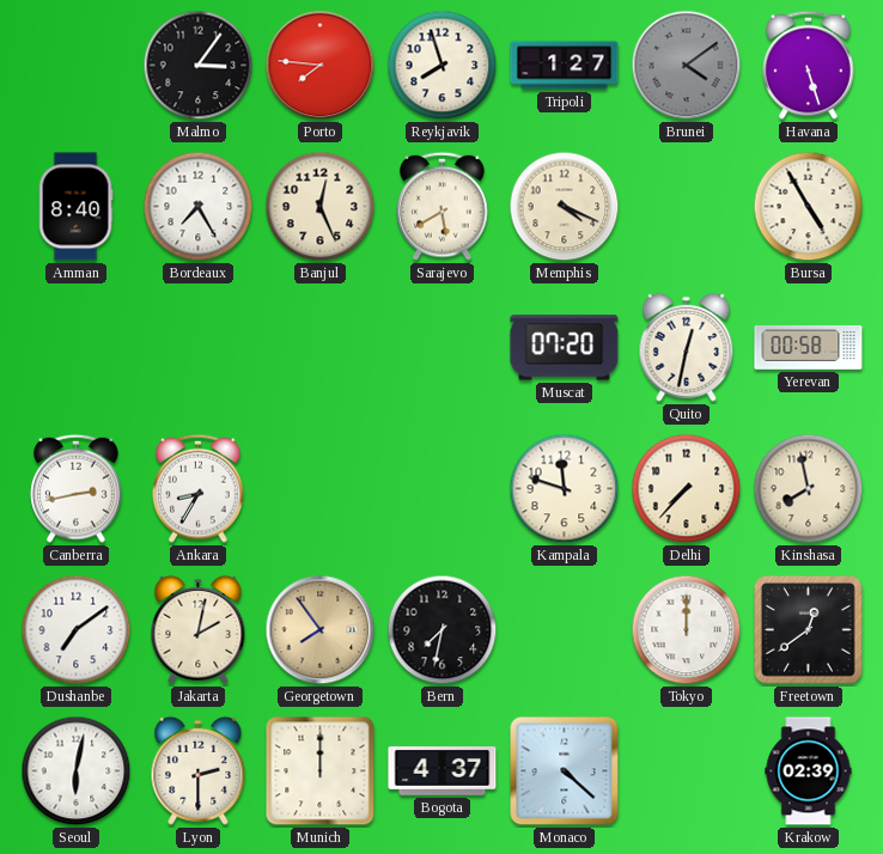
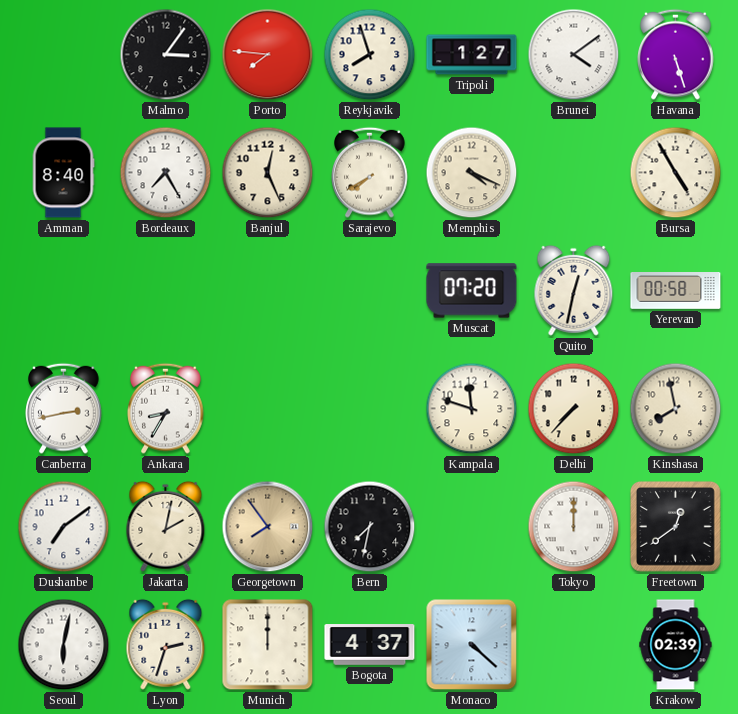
Brunei dial: grey -> white (574, 55)
Sarajevo: 5:40 -> 7:40 (370, 172)
Lyon: 2:30 -> 2:33 (166, 644)
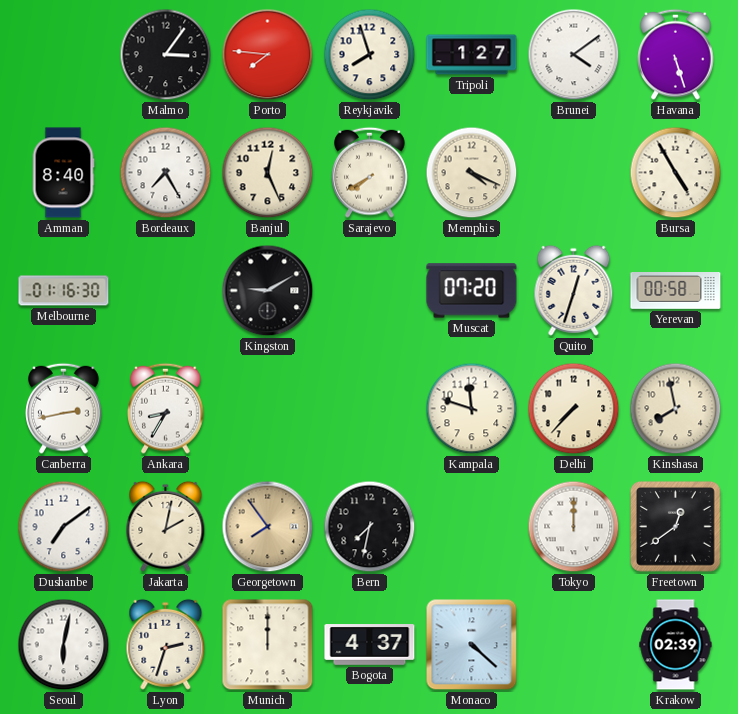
Melbourne: none -> 01:16 (64, 291)
Kingston: none -> 9:10 (268, 291)
Quito: 12:32 -> 12:33 (574, 290)
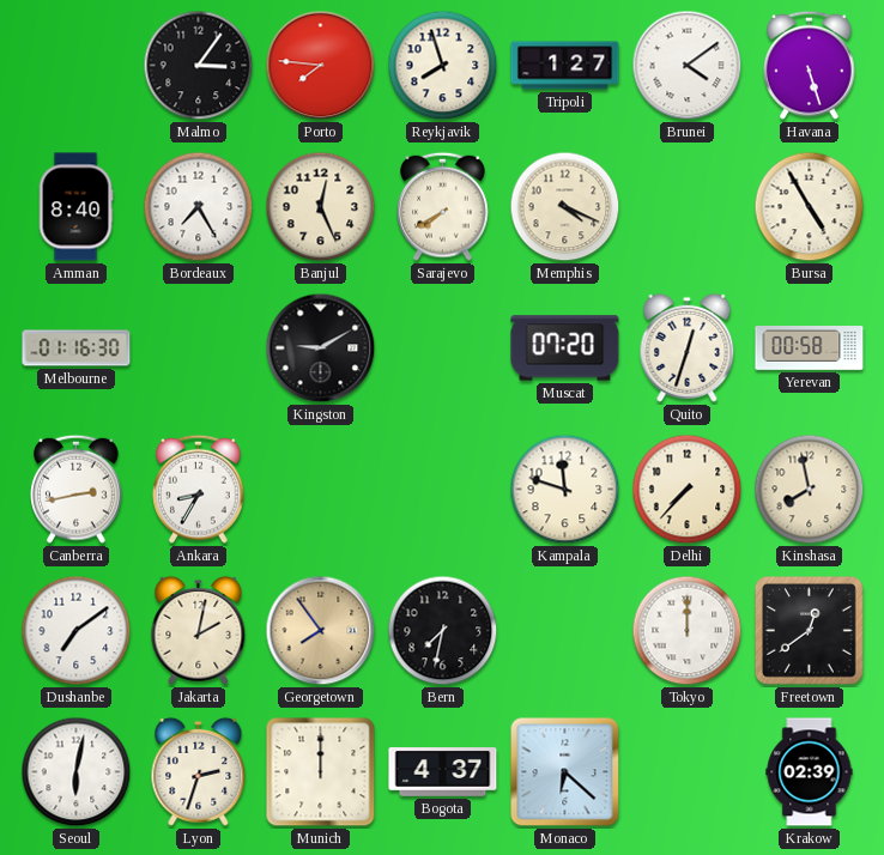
Monaco: 4:22 -> 6:22 (565, 772)
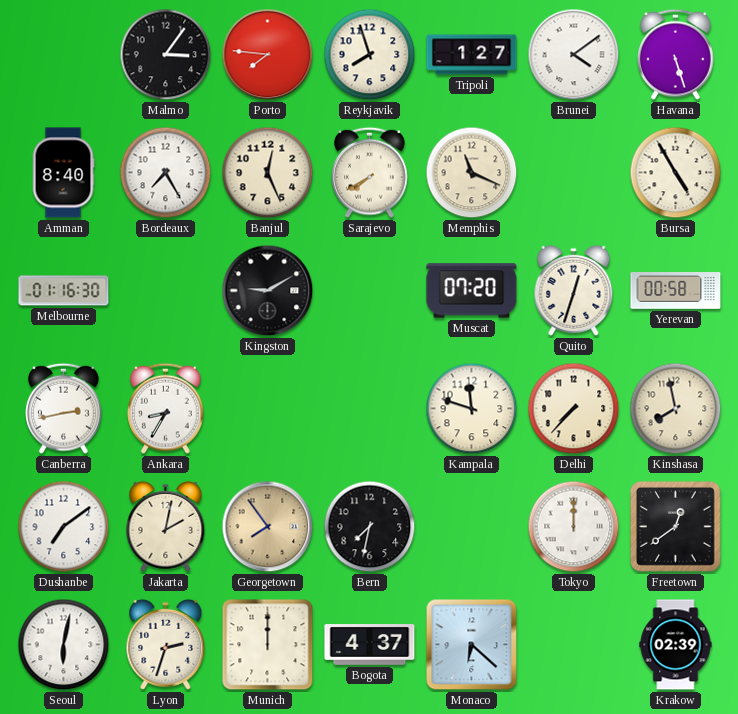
Memphis: 4:19 -> 11:19 (472, 173)
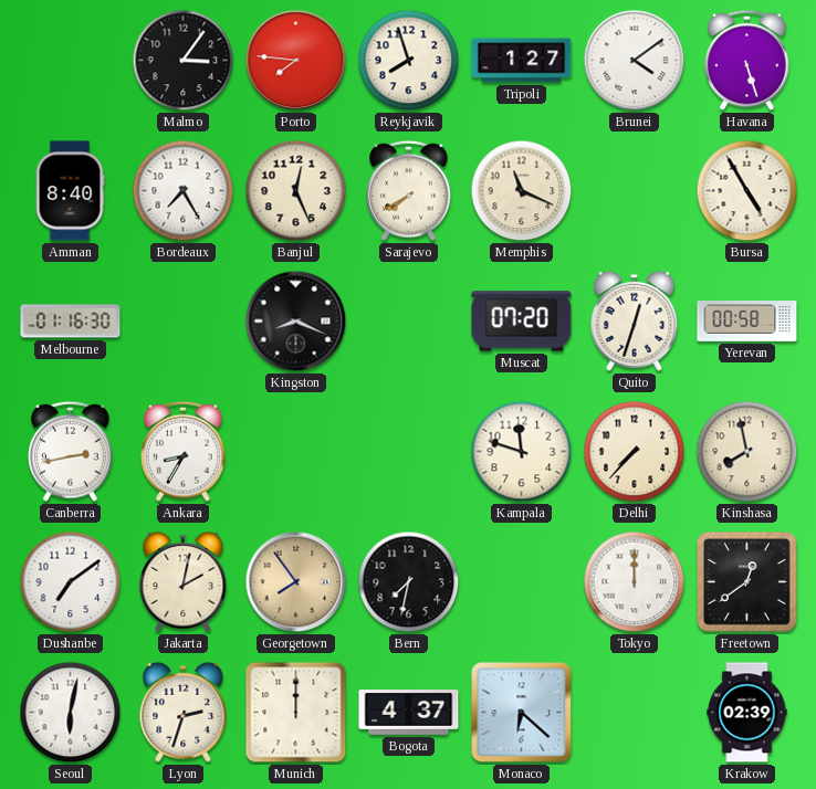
Kingston: 9:10 -> 8:19 (296, 322)
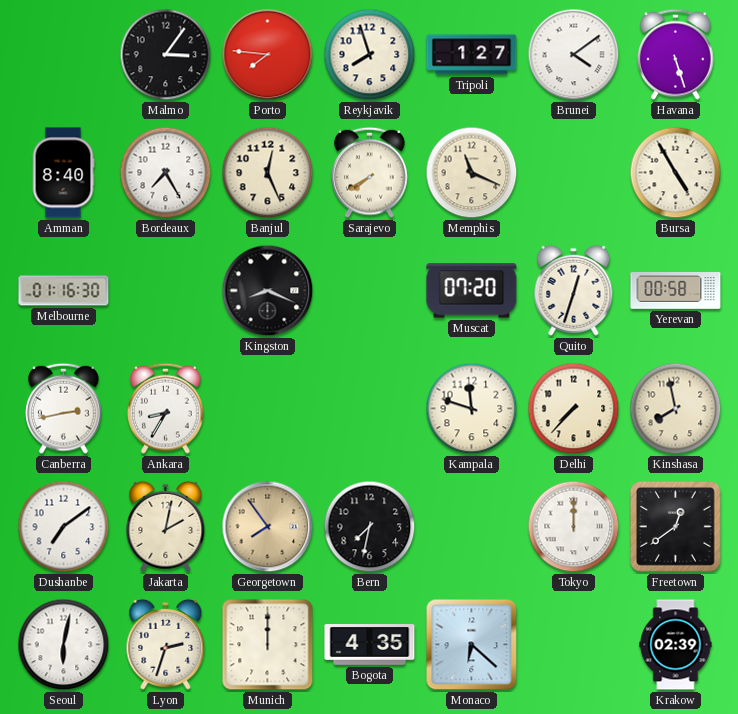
Bogota: 4:37 -> 4:35 (370, 645)
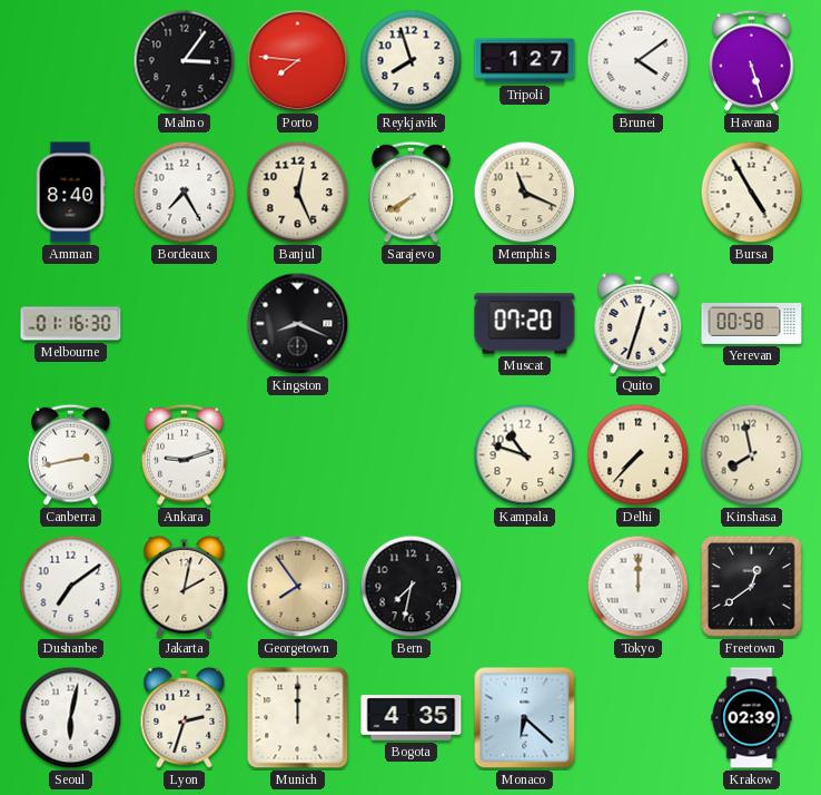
Ankara: 8:35 -> 9:12 (185, 454)
Kampala: 11:48 -> 10:48 (525, 455)
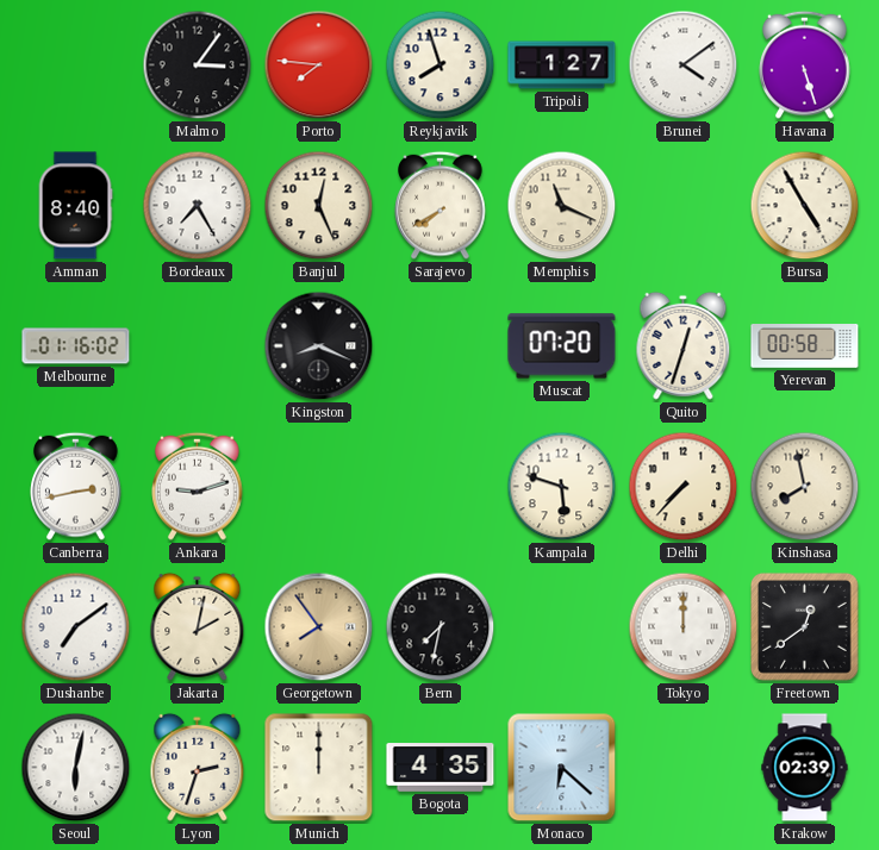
Melbourne: 01:16:30 -> 01:16:02 (76, 346)
Kampala: 10:48 -> 5:48 (562, 487)
